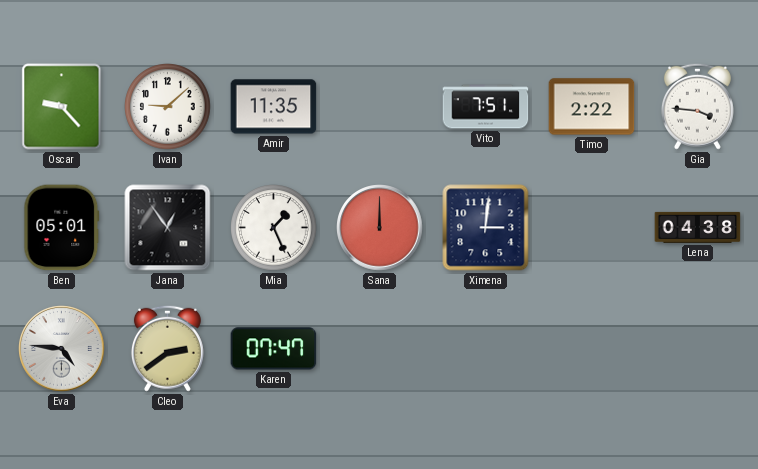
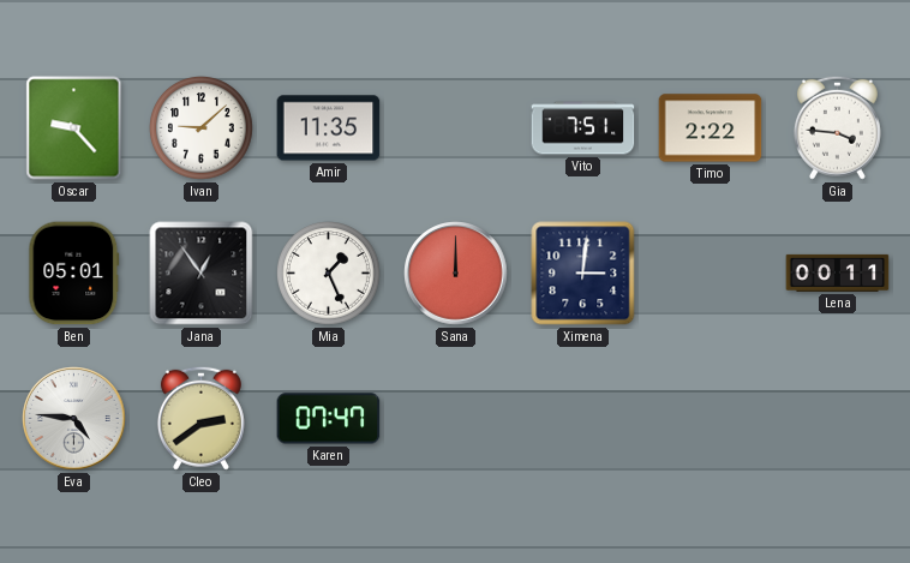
Lena: 04:38 -> 00:11 (838, 272)
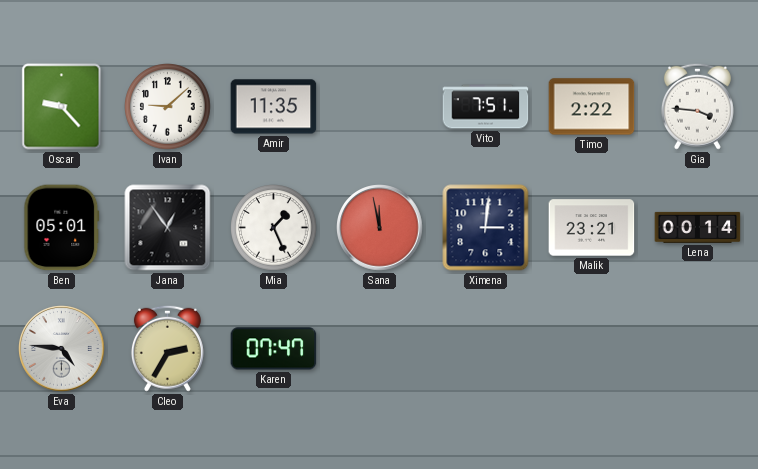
Sana: 12:00 -> 11:58 (380, 228)
Malik: none -> 23:21 (592, 228)
Lena: 00:11 -> 00:14 (698, 227)
Cleo: 2:39 -> 2:35 (167, 348)
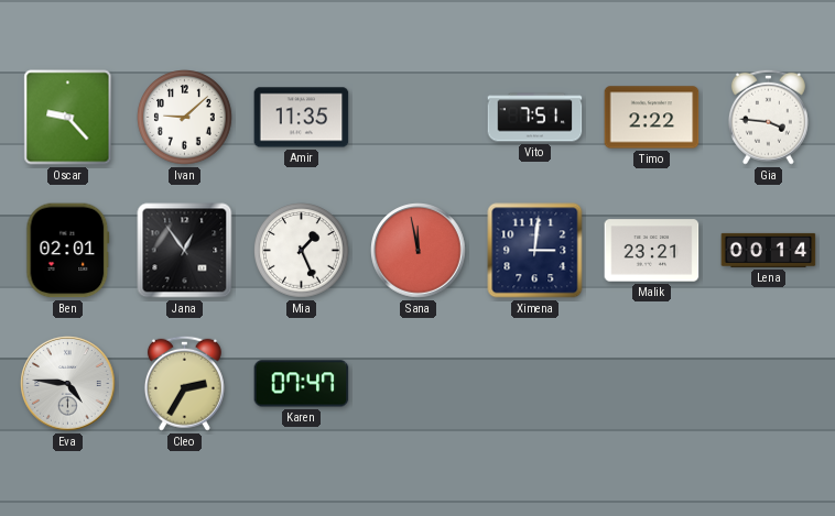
Ben: 05:01 -> 02:01 (68, 251)
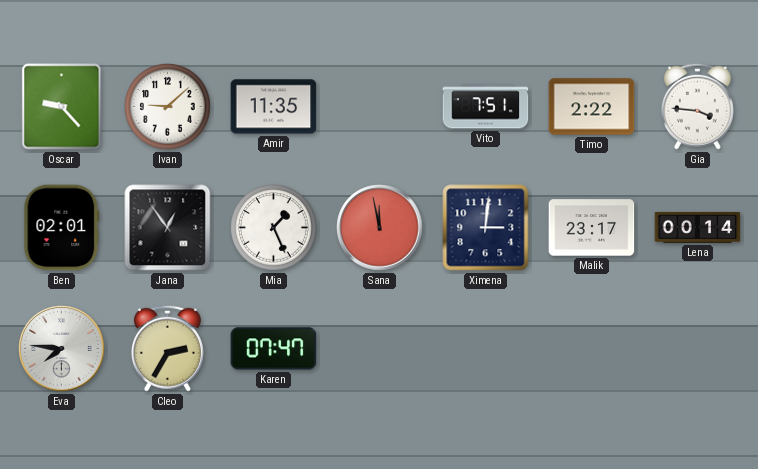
Malik: 23:21 -> 23:17 (592, 228)
Eva: 4:46 -> 7:46 (62, 349)
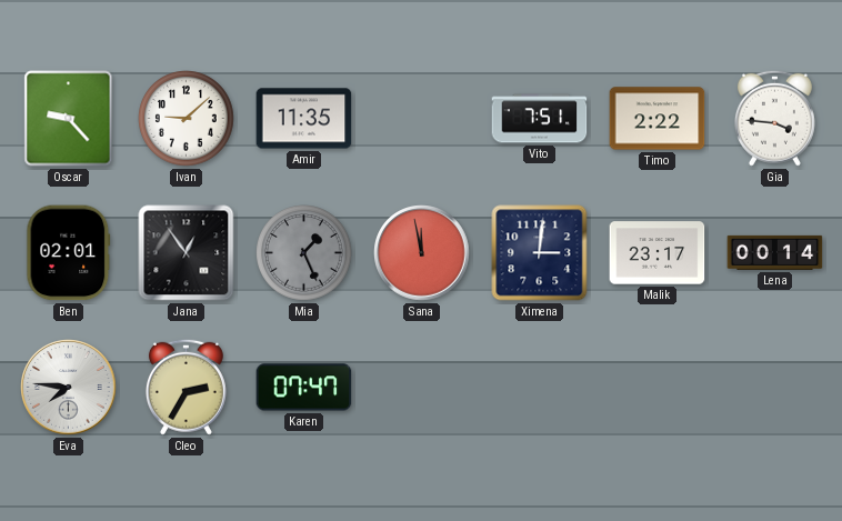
Mia dial: white -> grey (304, 253)
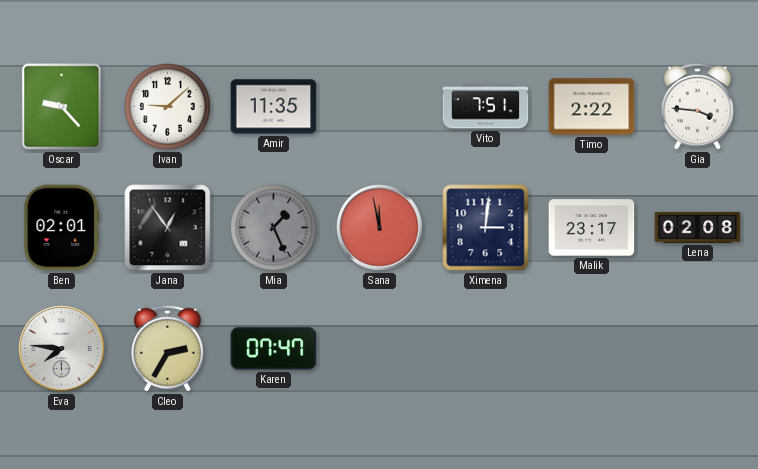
Lena: 00:14 -> 02:08 (698, 227)
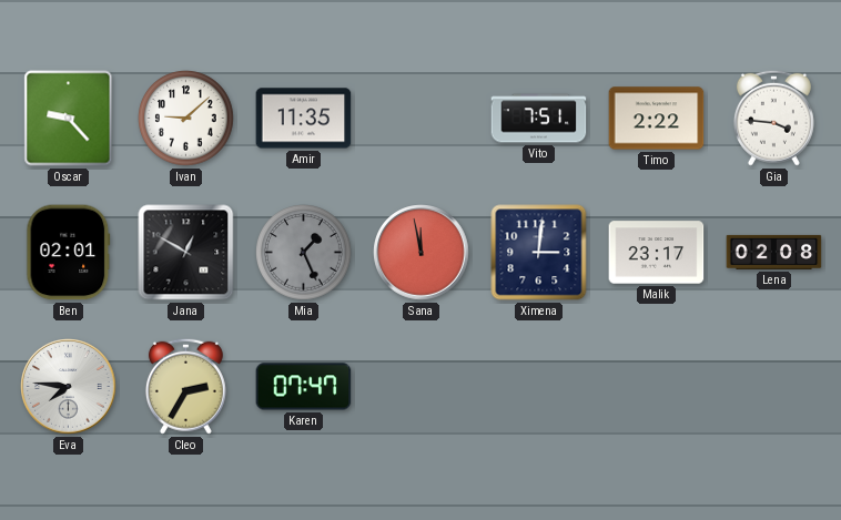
Jana: 12:54 -> 12:50 (186, 253)
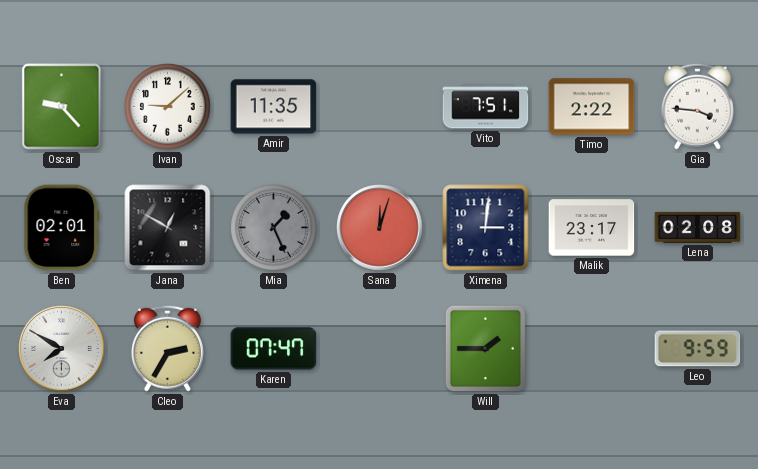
Sana: 11:58 -> 12:03 (380, 228)
Eva: 7:46 -> 7:50 (62, 349)
Will: none -> 1:45 (485, 348)
Leo: none -> 9:59 (698, 349)
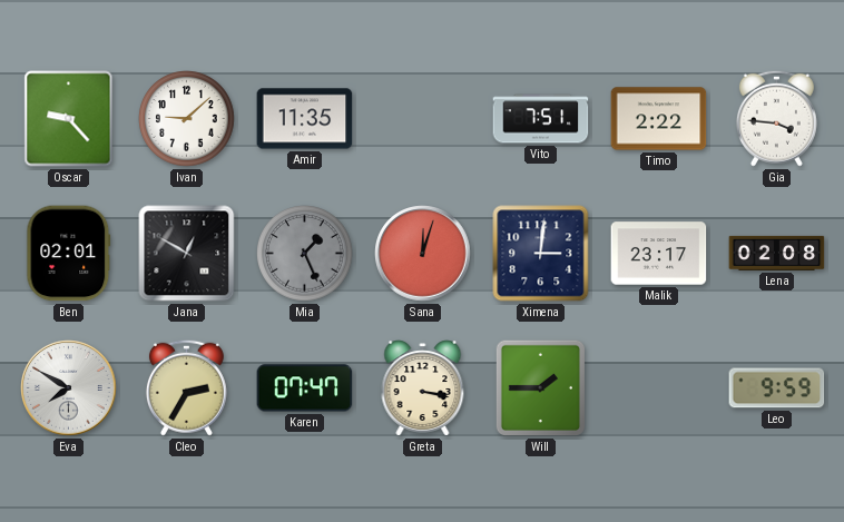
Greta: none -> 3:17 (423, 388)
